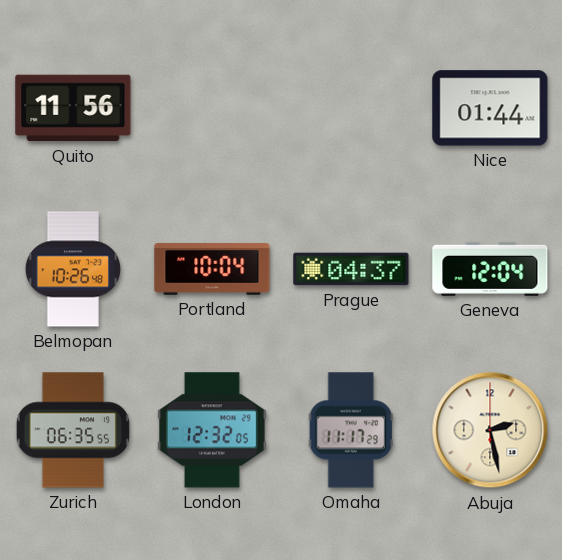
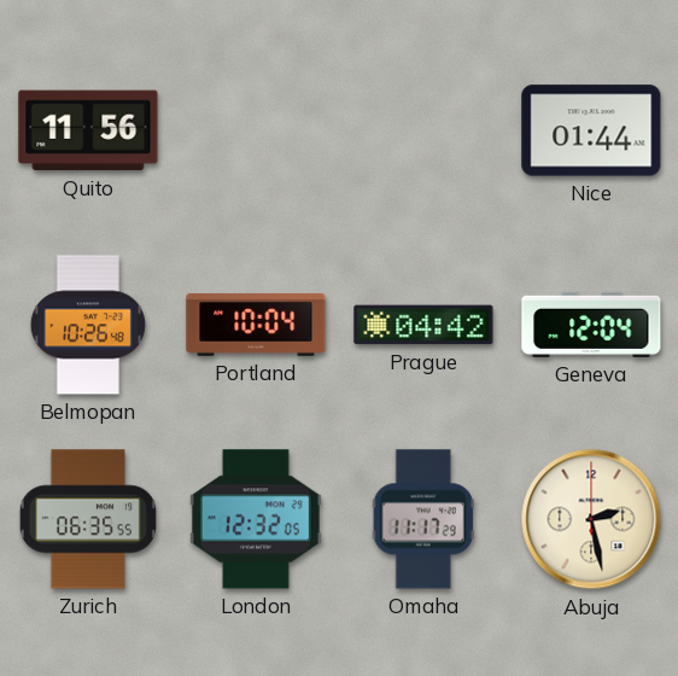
Prague: 04:37 -> 04:42 (423, 325)
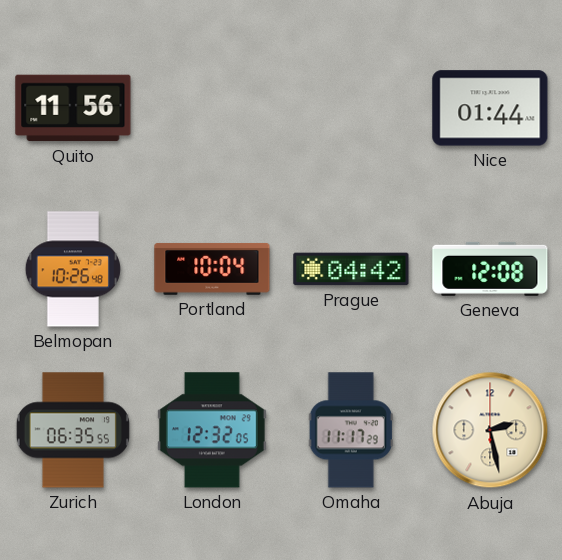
Geneva: 12:04 -> 12:08 (490, 269)
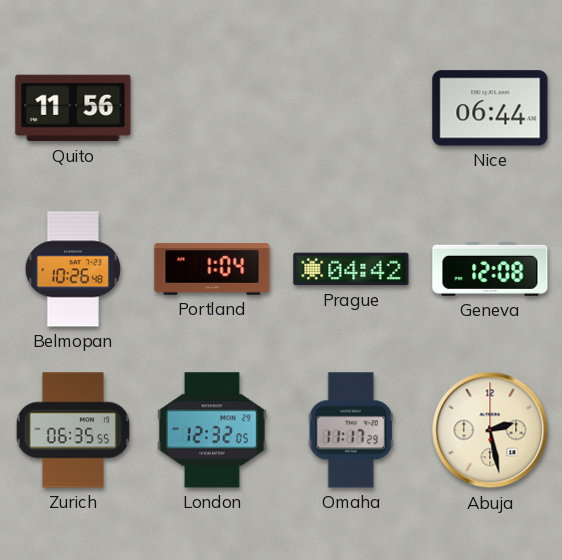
Nice: 01:44 -> 06:44 (490, 108)
Portland: 10:04 -> 1:04 (212, 269)
